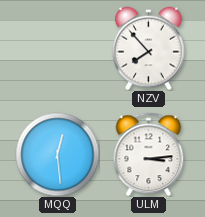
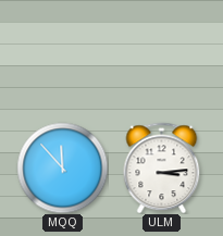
NZV: 7:53 -> none (149, 48)
MQQ: 12:29 -> 11:53 (62, 167)
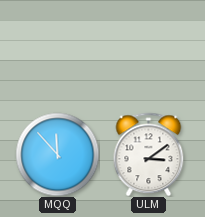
ULM: 3:14 -> 3:09 (149, 154)
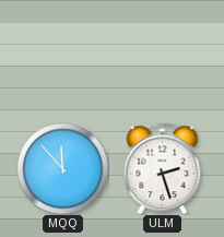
ULM: 3:09 -> 2:27 (163, 168)
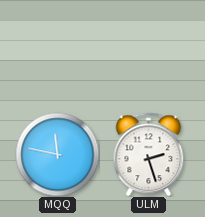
MQQ: 11:53 -> 11:47 (57, 154)
